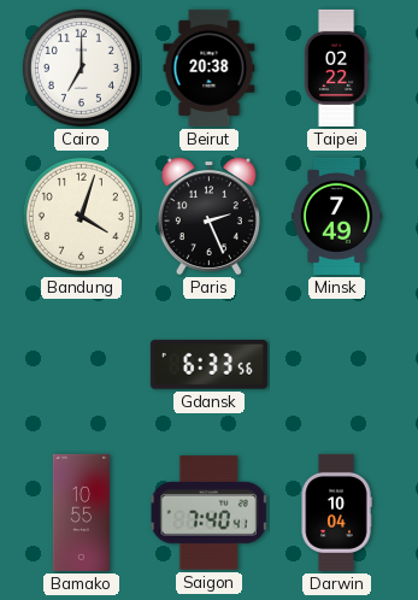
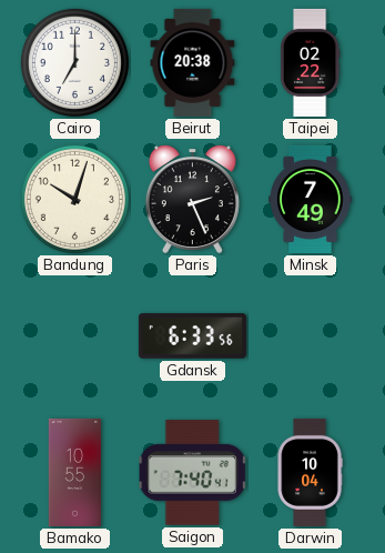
Bandung: 4:03 -> 10:03 (74, 199)
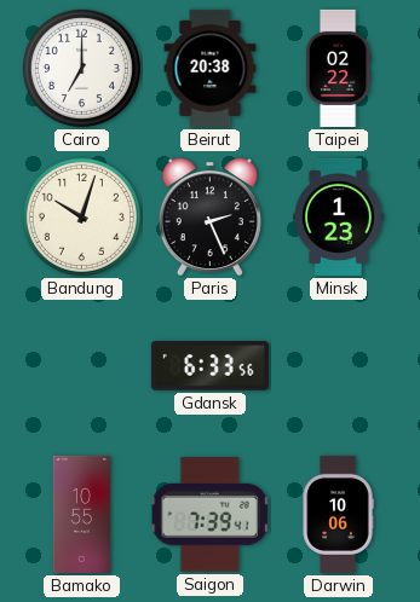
Minsk: 7:49 -> 1:23 (339, 216)
Saigon: 7:40 -> 7:39 (209, 515)
Darwin: 10:04 -> 10:06 (338, 514)
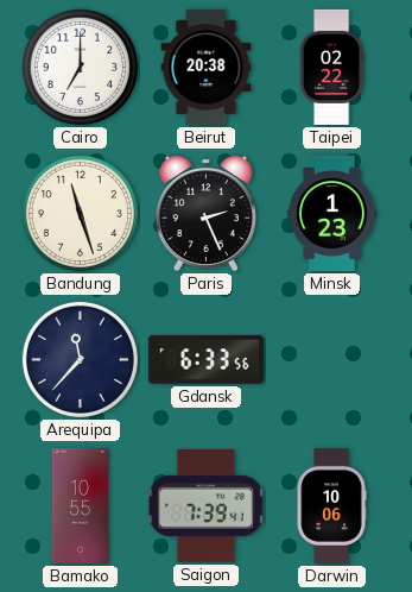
Bandung: 10:03 -> 11:27 (80, 213)
Arequipa: none -> 11:37 (80, 359)
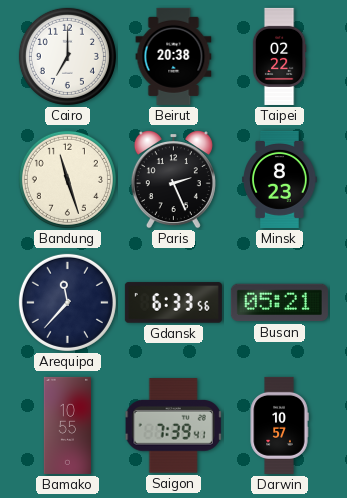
Minsk: 1:23 -> 8:23 (280, 179)
Busan: none -> 05:21 (279, 303)
Darwin: 10:06 -> 10:57 (279, 425)
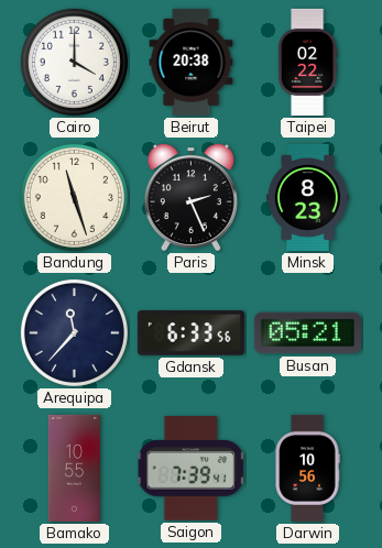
Cairo: 7:00 -> 4:00 (74, 62)
Darwin: 10:57 -> 10:56 (307, 468)
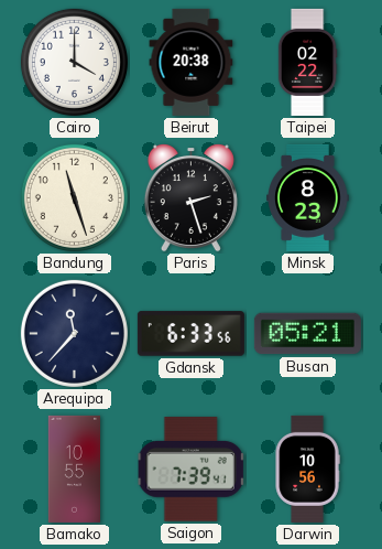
Paris: 2:26 -> 2:27 (190, 198)
